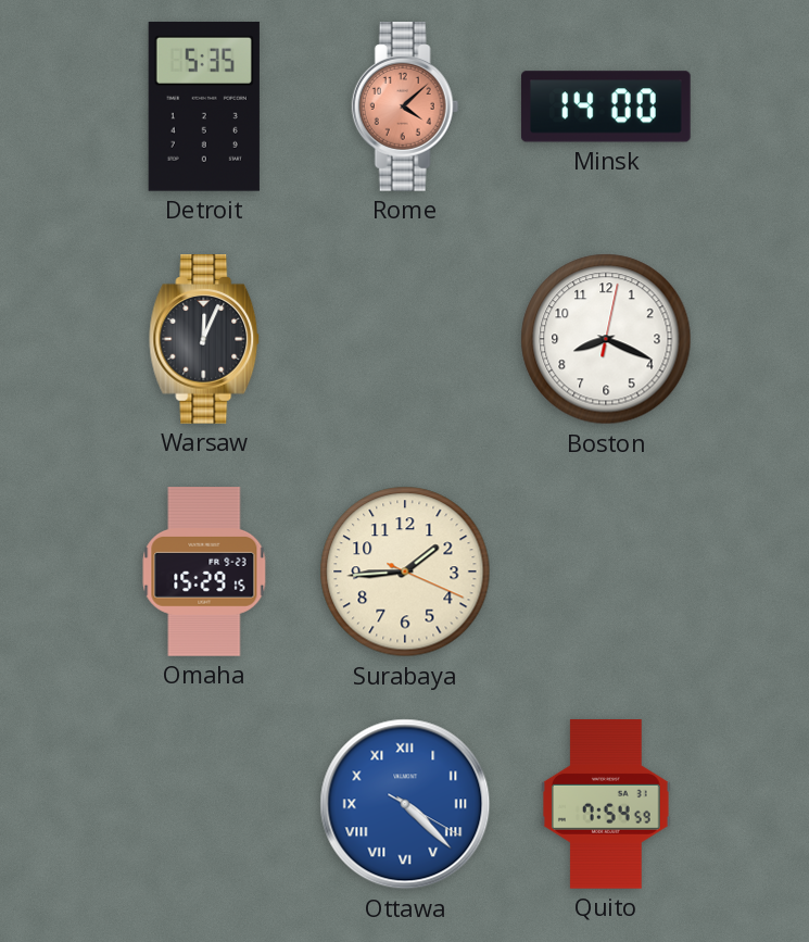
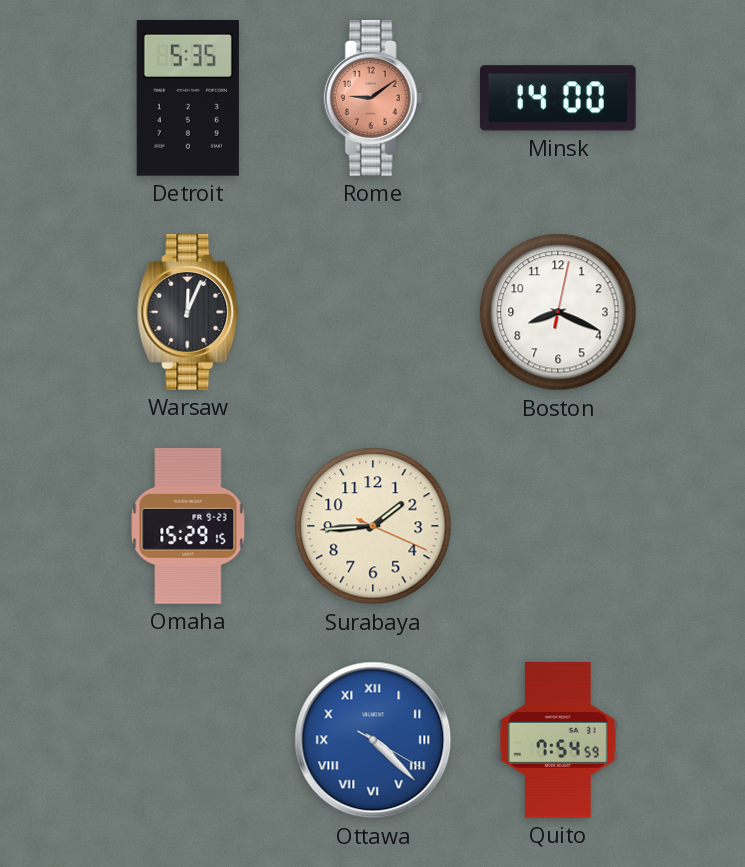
Rome: 4:08 -> 9:09 (373, 99)
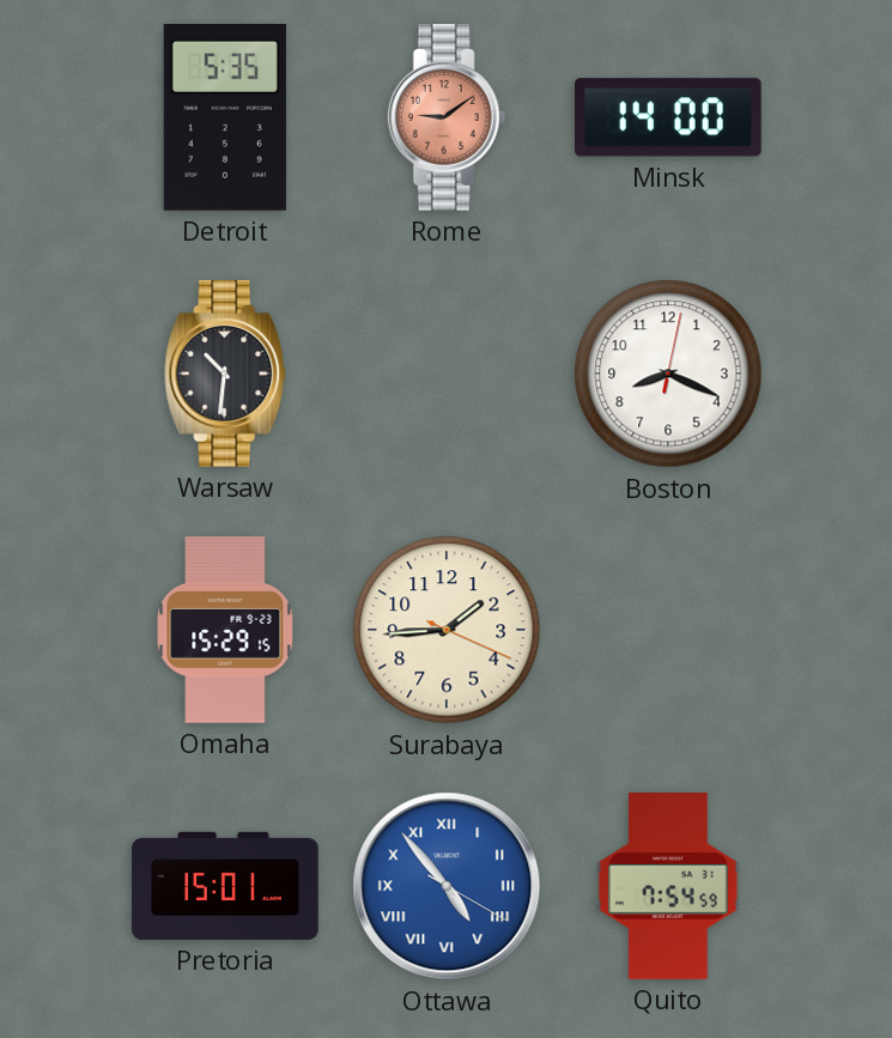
Warsaw: 12:04 -> 10:31 (226, 375)
Pretoria: none -> 15:01 (225, 886)
Ottawa: 4:22 -> 4:53 (447, 886)
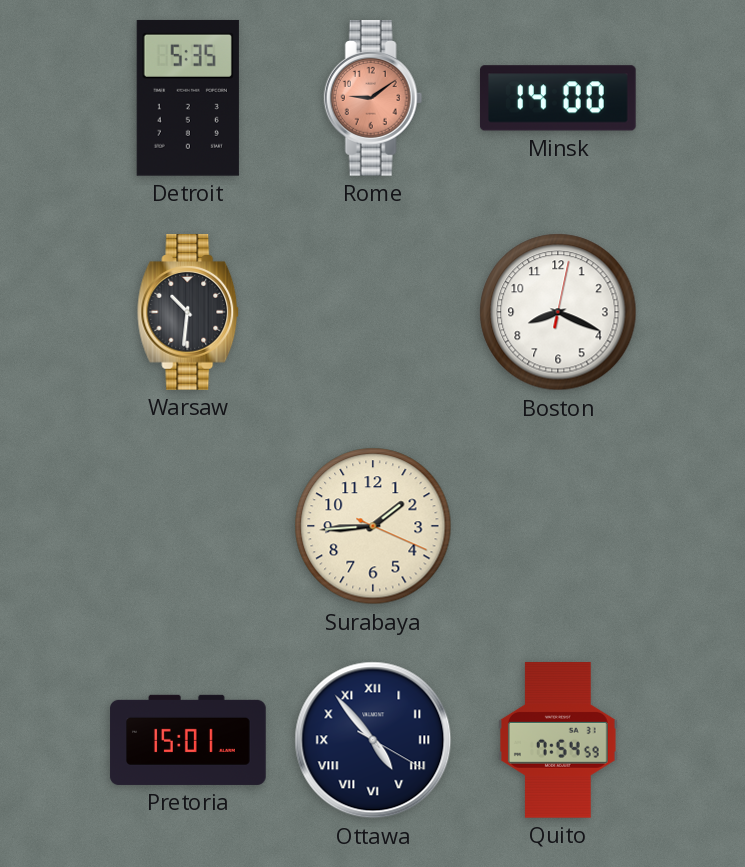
Omaha: 15:29 -> none (225, 631)
Ottawa dial: blue -> navy (373, 740)
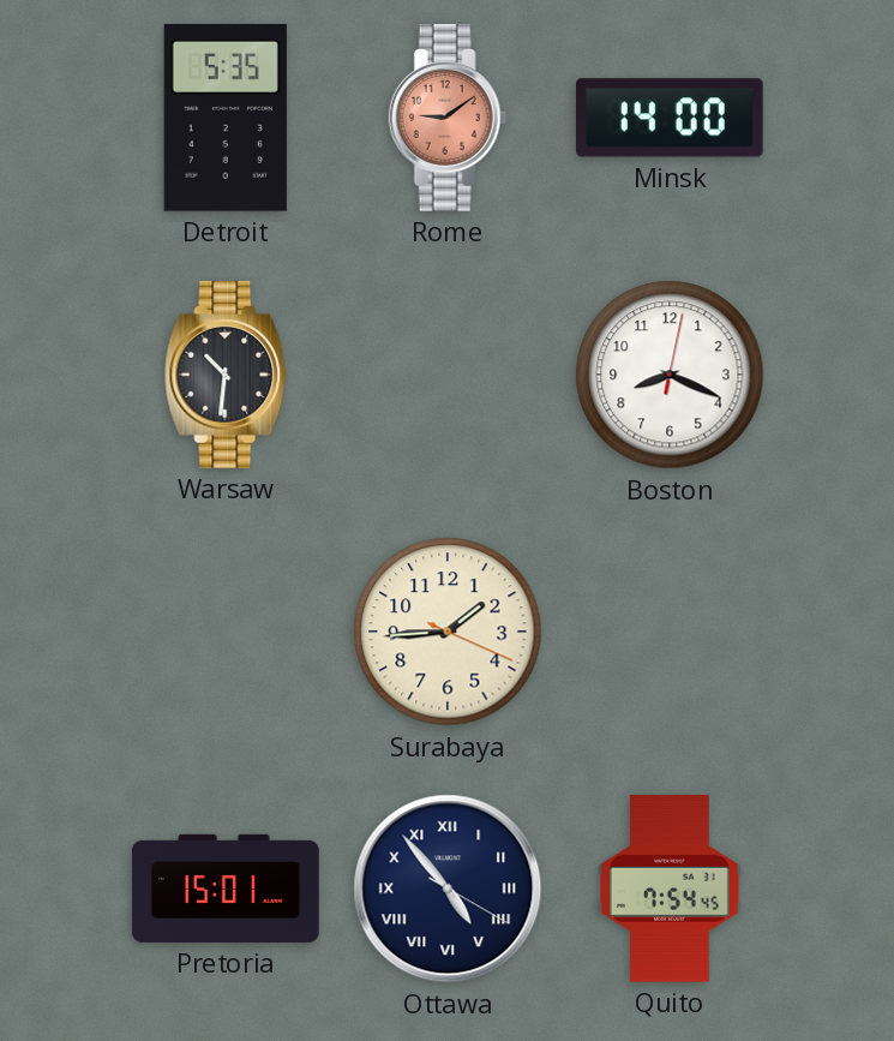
Quito: 7:54:59 -> 7:54:45 (670, 890)
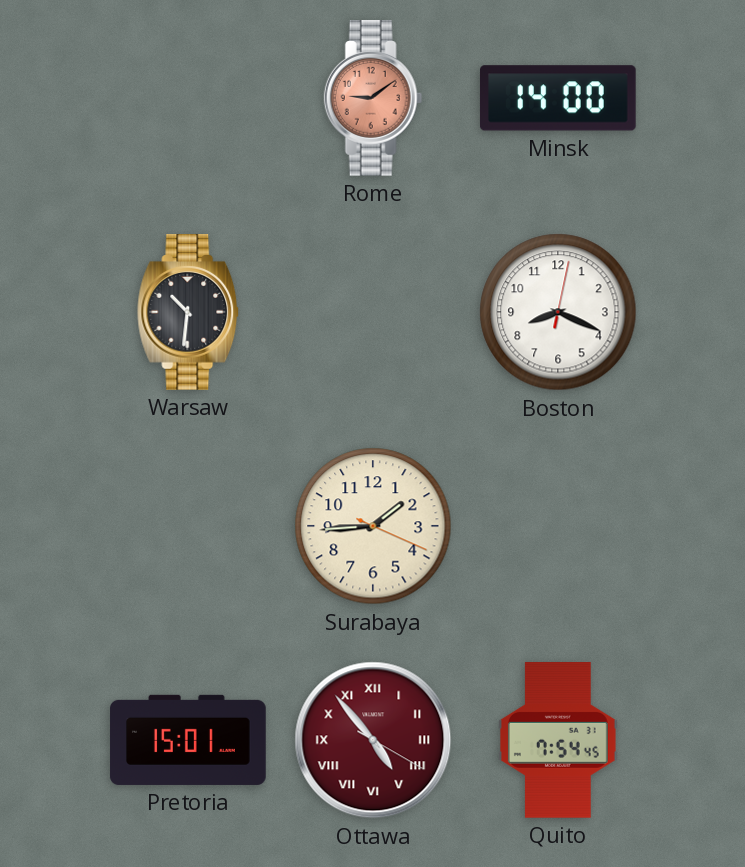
Detroit: 5:35 -> none (226, 118)
Ottawa dial: navy -> burgundy (373, 740)
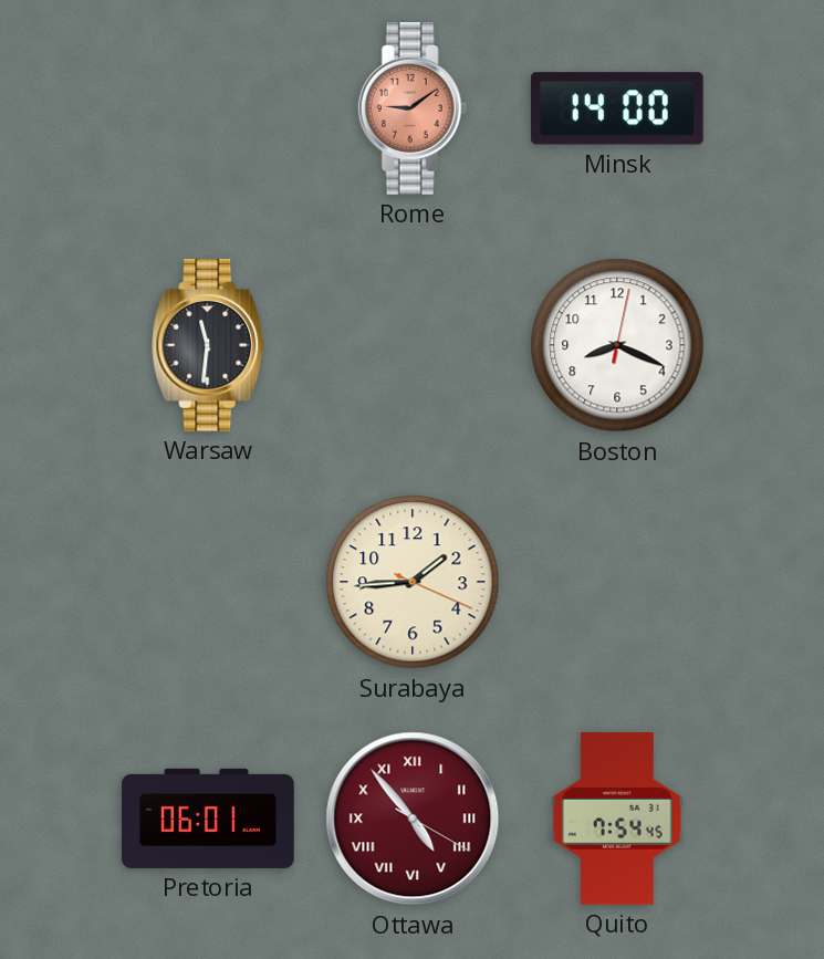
Warsaw: 10:31 -> 11:31 (209, 346)
Pretoria: 15:01 -> 06:01 (208, 819)
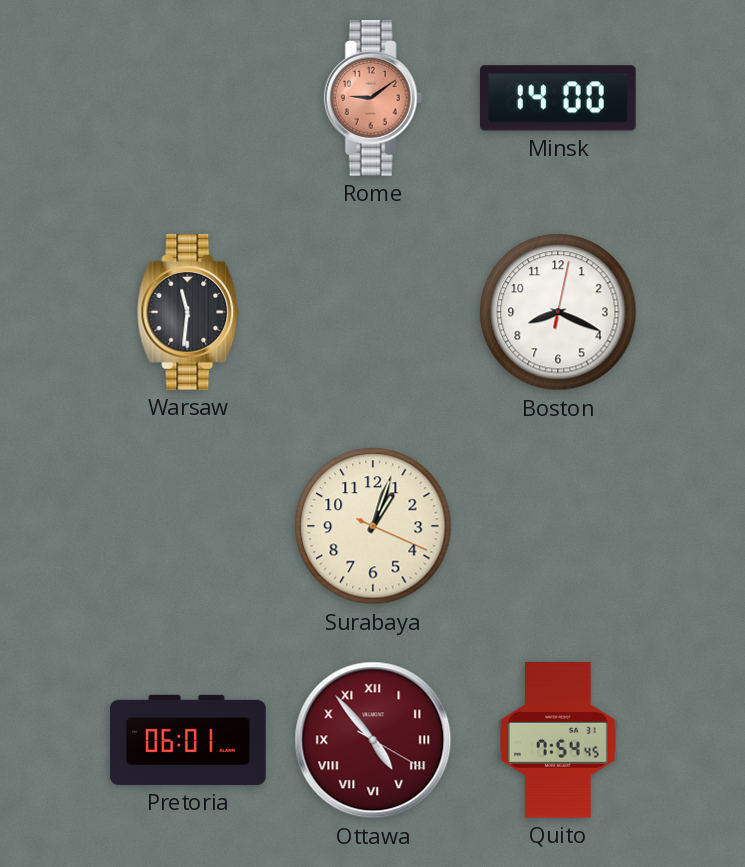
Surabaya: 1:44 -> 1:03 (373, 526)
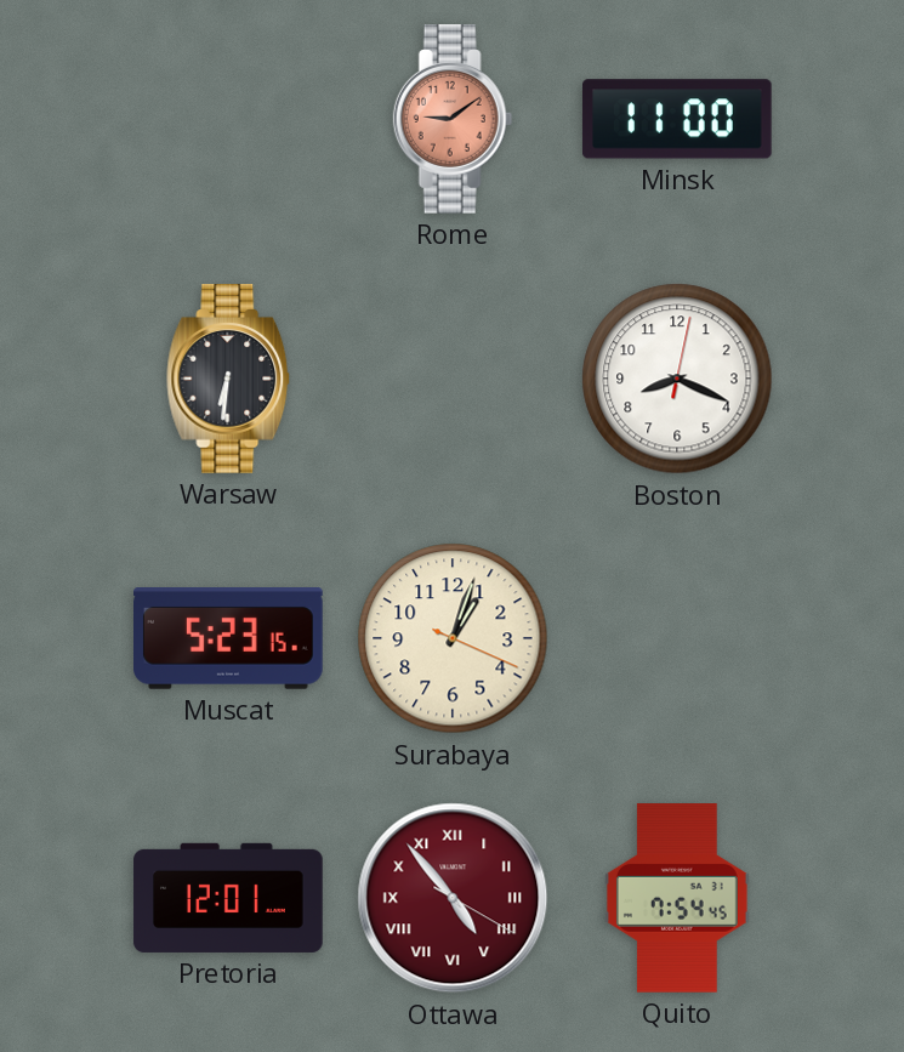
Minsk: 14:00 -> 11:00 (677, 119)
Warsaw: 11:31 -> 6:31 (229, 380)
Muscat: none -> 5:23 (229, 639)
Pretoria: 06:01 -> 12:01 (228, 898)
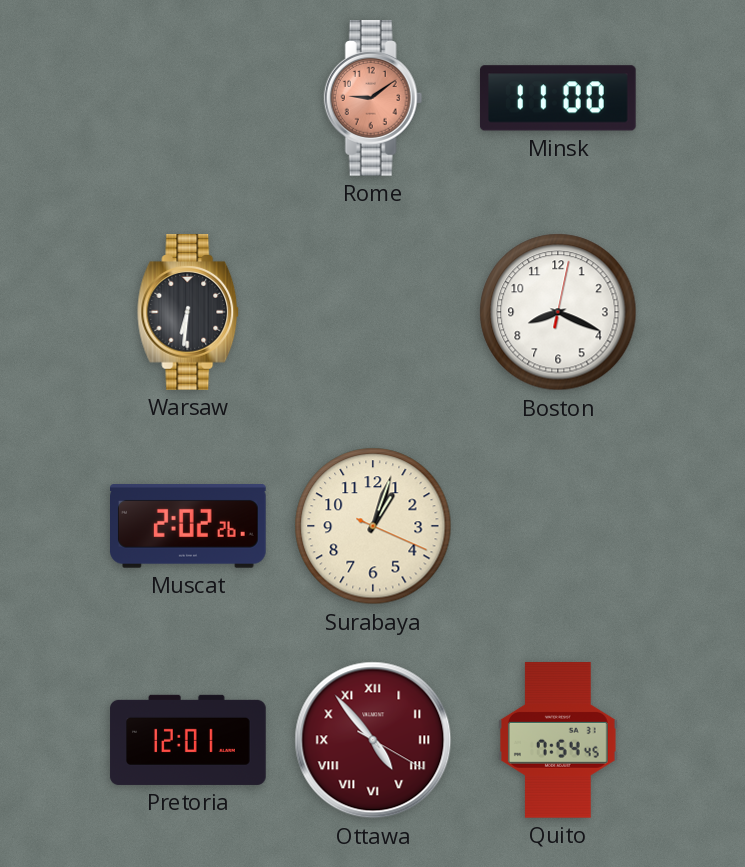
Muscat: 5:23 -> 2:02 (189, 527)
